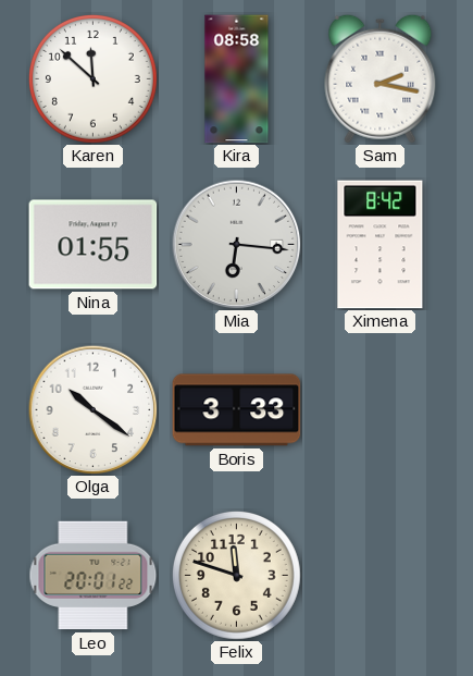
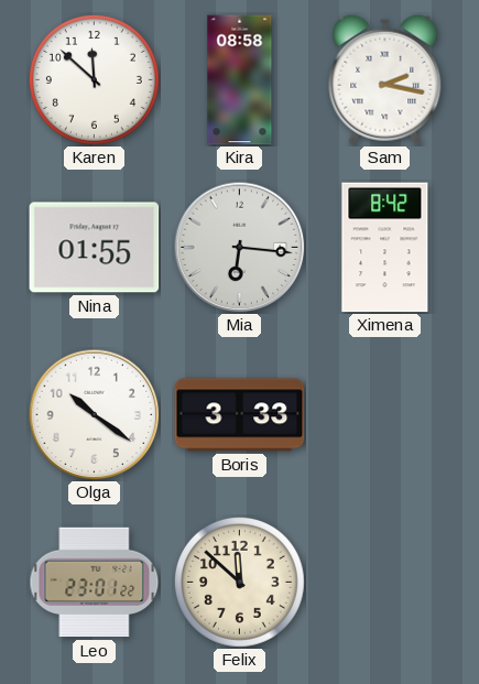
Leo: 20:01 -> 23:01 (95, 583)
Felix: 11:48 -> 11:52 (239, 582)
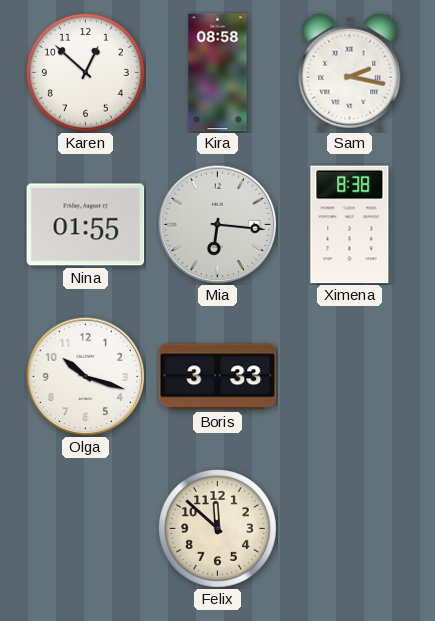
Karen: 11:52 -> 12:52 (85, 72)
Ximena: 8:42 -> 8:38 (350, 225)
Olga: 10:21 -> 10:18 (85, 376)
Leo: 23:01 -> none (95, 583)
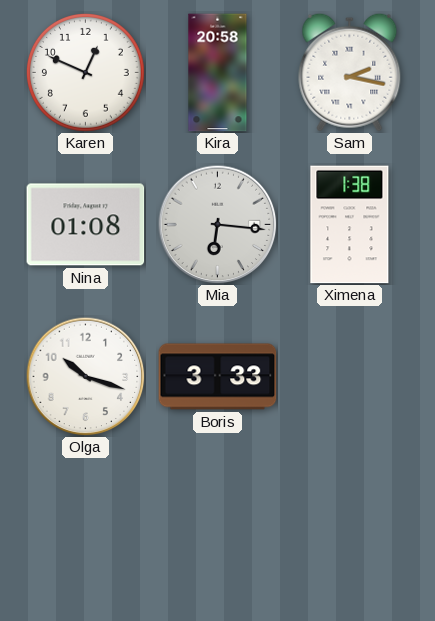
Karen: 12:52 -> 12:49 (85, 72)
Kira: 08:58 -> 20:58 (218, 73)
Nina: 01:55 -> 01:08 (86, 225)
Ximena: 8:38 -> 1:38 (350, 225)
Felix: 11:52 -> none (217, 528)
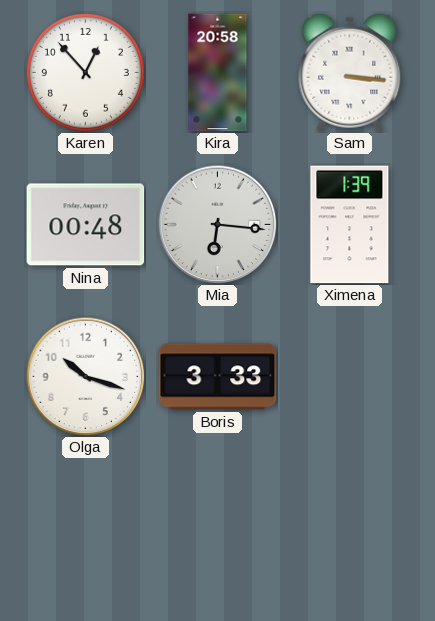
Karen: 12:49 -> 12:53 (85, 72)
Sam: 2:17 -> 3:16 (350, 72)
Nina: 01:08 -> 00:48 (86, 225)
Ximena: 1:38 -> 1:39 (350, 225)
